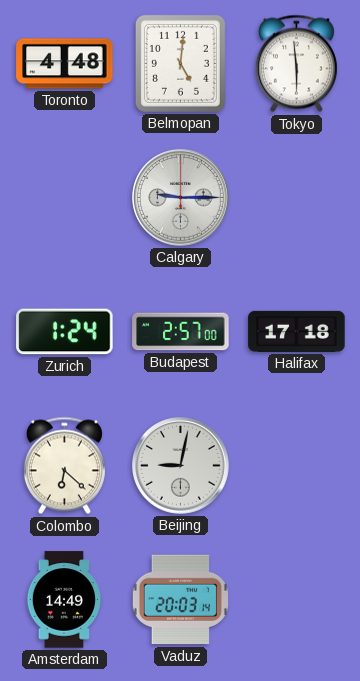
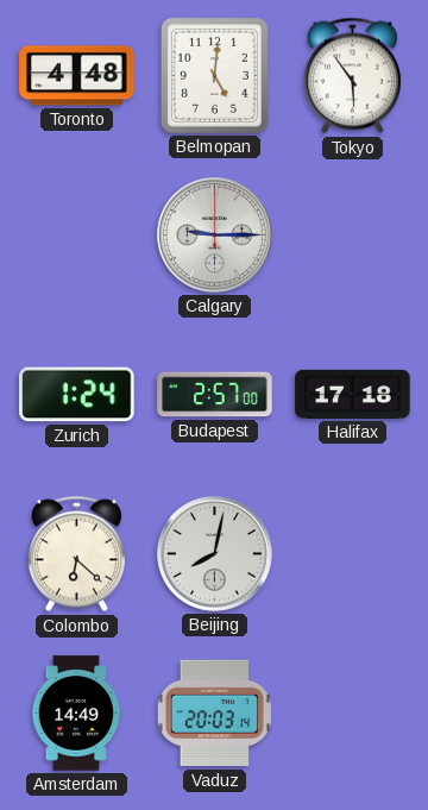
Tokyo: 5:59 -> 5:54 (352, 76)
Beijing: 9:02 -> 8:02 (215, 554)
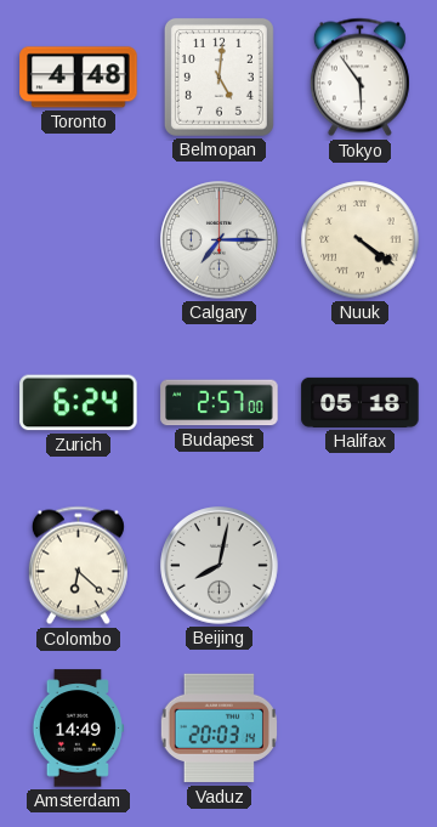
Calgary: 9:15 -> 7:15 (220, 240)
Nuuk: none -> 4:21 (361, 240)
Zurich: 1:24 -> 6:24 (79, 403)
Halifax: 17:18 -> 05:18 (361, 402)
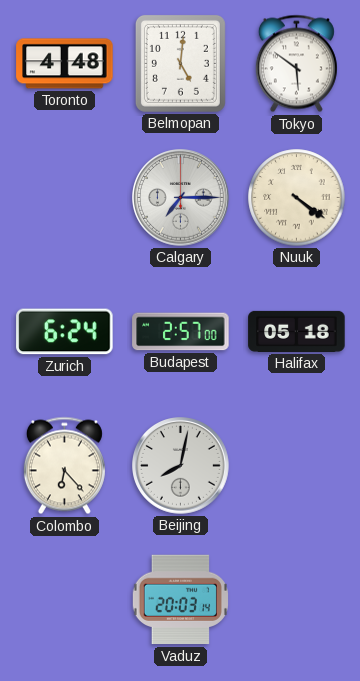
Tokyo: 5:54 -> 5:51 (296, 64)
Colombo: 6:22 -> 6:23 (64, 466)
Amsterdam: 14:49 -> none (76, 729)
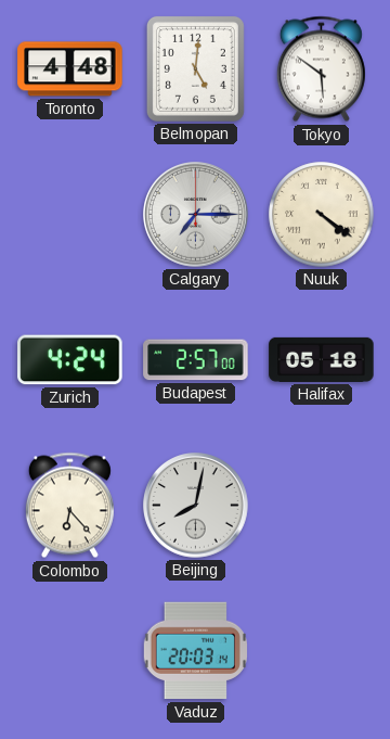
Zurich: 6:24 -> 4:24 (70, 360)
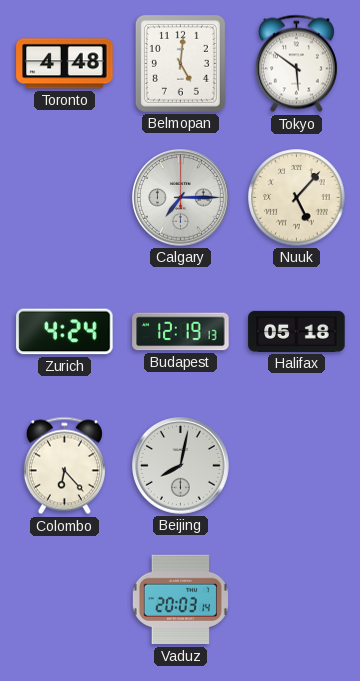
Nuuk: 4:21 -> 5:07 (297, 198)
Budapest: 2:57 -> 12:19 (181, 332)
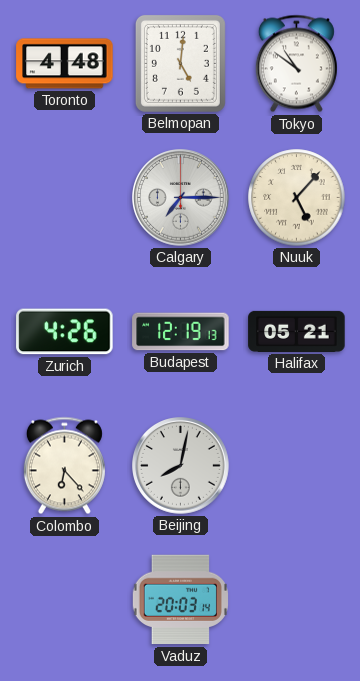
Tokyo: 5:51 -> 10:51 (296, 64)
Zurich: 4:24 -> 4:26 (65, 332)
Halifax: 05:18 -> 05:21 (297, 331)
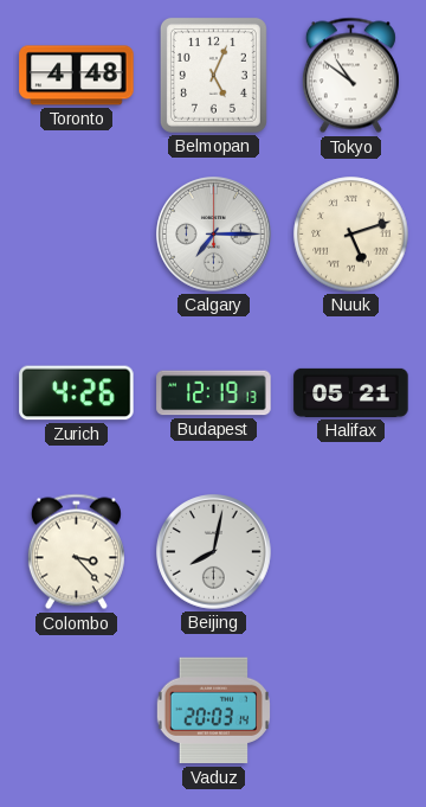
Belmopan: 5:01 -> 5:04 (213, 75)
Nuuk: 5:07 -> 5:12 (351, 235)
Colombo: 6:23 -> 3:23 (76, 552)
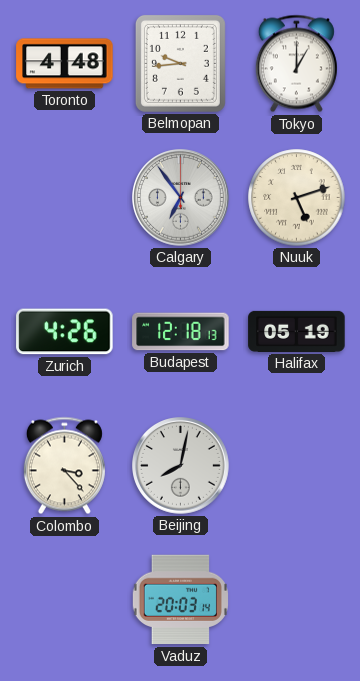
Belmopan: 5:04 -> 9:44 (180, 63)
Tokyo: 10:51 -> 1:00 (296, 64)
Calgary: 7:15 -> 6:54 (181, 198)
Budapest: 12:19 -> 12:18 (181, 332)
Halifax: 05:21 -> 05:19 (297, 331)
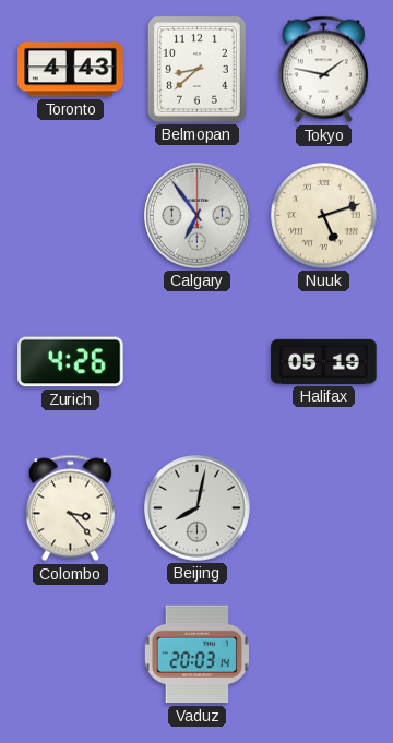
Toronto: 4:48 -> 4:43 (71, 70)
Belmopan: 9:44 -> 8:38 (196, 69)
Tokyo: 1:00 -> 1:47 (323, 70)
Budapest: 12:18 -> none (181, 332)
